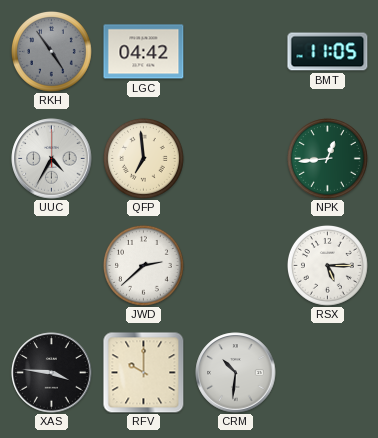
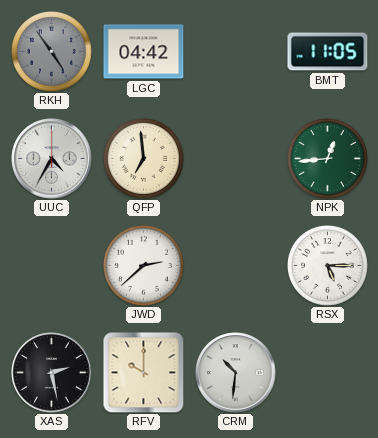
XAS: 3:46 -> 2:28 (52, 373)
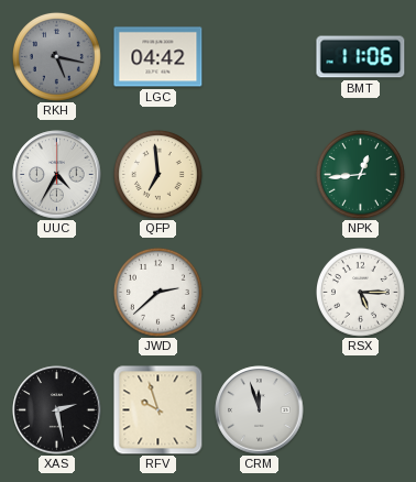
RKH: 4:54 -> 5:17 (56, 56)
BMT: 11:05 -> 11:06 (361, 57)
RFV: 10:00 -> 9:57 (158, 410)
CRM: 10:31 -> 11:57 (260, 410)
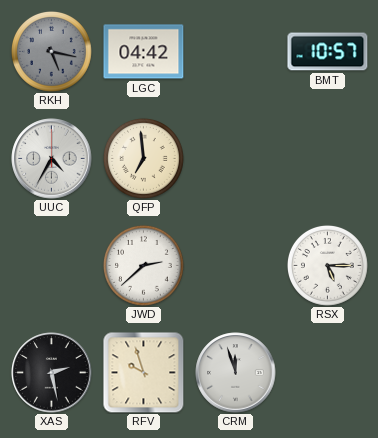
BMT: 11:06 -> 10:57 (328, 52)
NPK: 12:44 -> none (360, 174)
